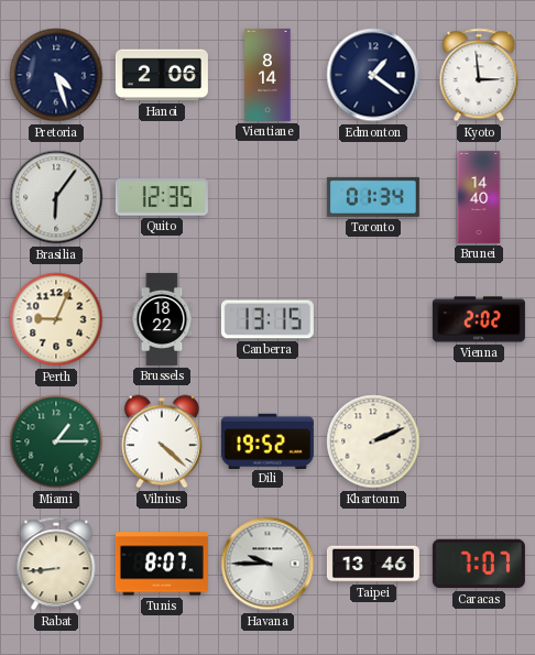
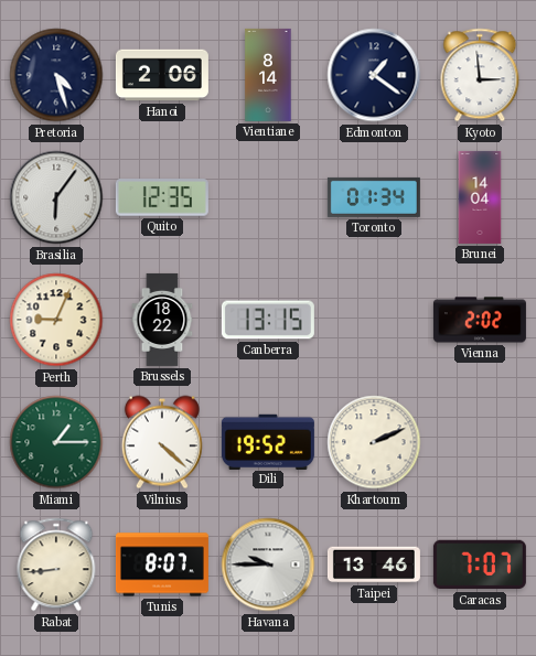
Brunei: 14:40 -> 14:04 (480, 197)
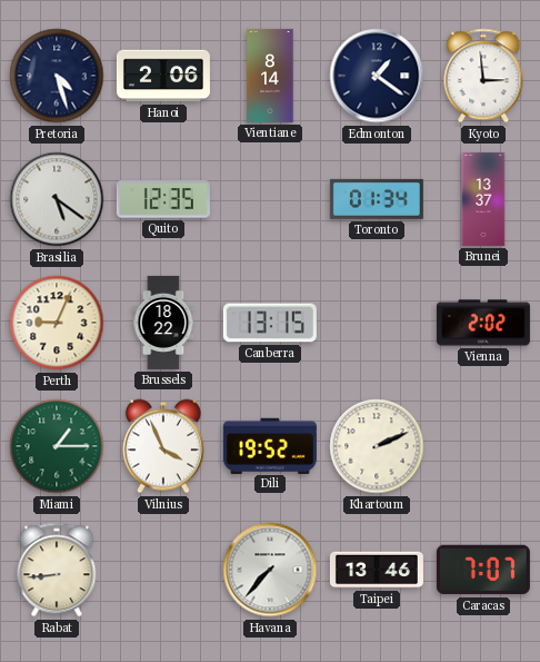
Brasilia: 6:06 -> 5:21 (57, 199)
Brunei: 14:04 -> 13:37 (483, 199)
Vilnius: 4:22 -> 3:56 (163, 446)
Tunis: 8:07 -> none (162, 564)
Havana: 9:45 -> 7:37 (270, 570)
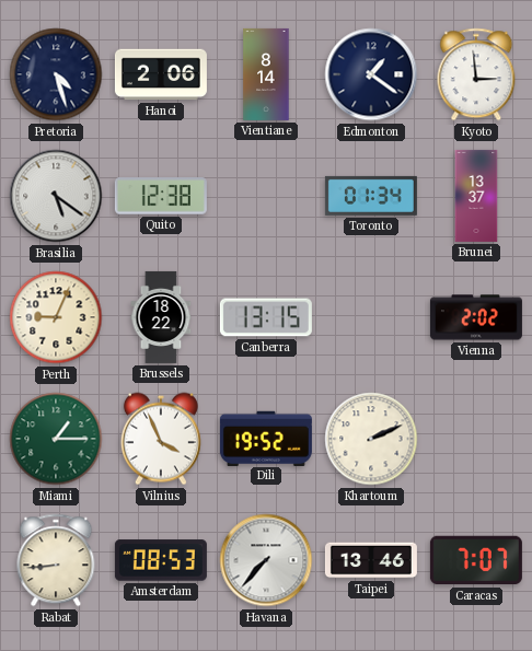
Quito: 12:35 -> 12:38 (161, 196)
Amsterdam: none -> 08:53 (161, 560)
